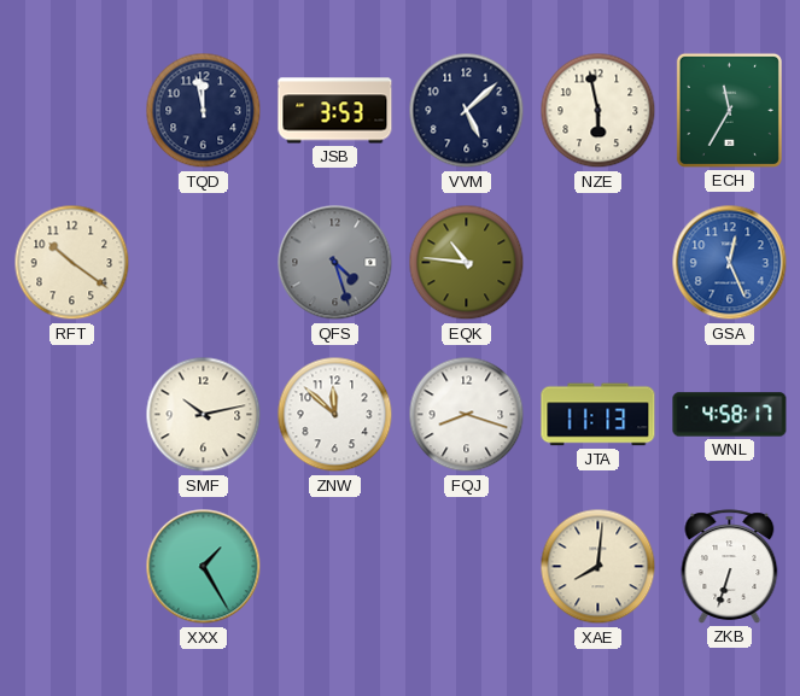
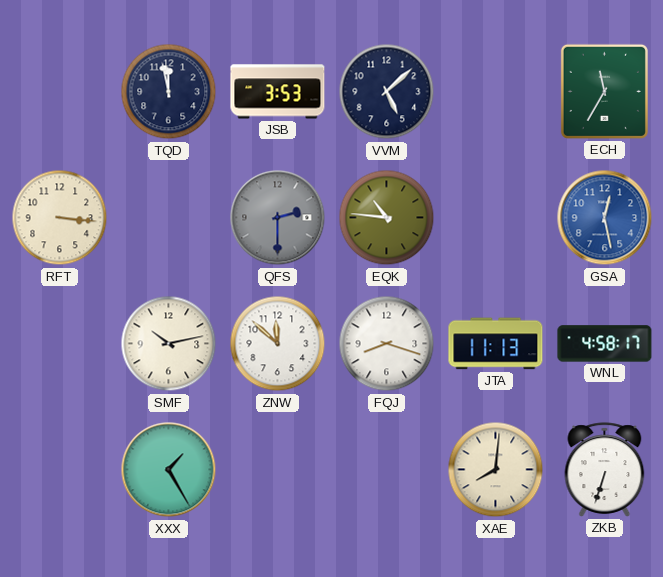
NZE: 5:58 -> none (598, 111)
RFT: 10:21 -> 3:16 (60, 218)
QFS: 4:27 -> 2:30 (278, 218)
GSA: 12:26 -> 12:28 (605, 218)
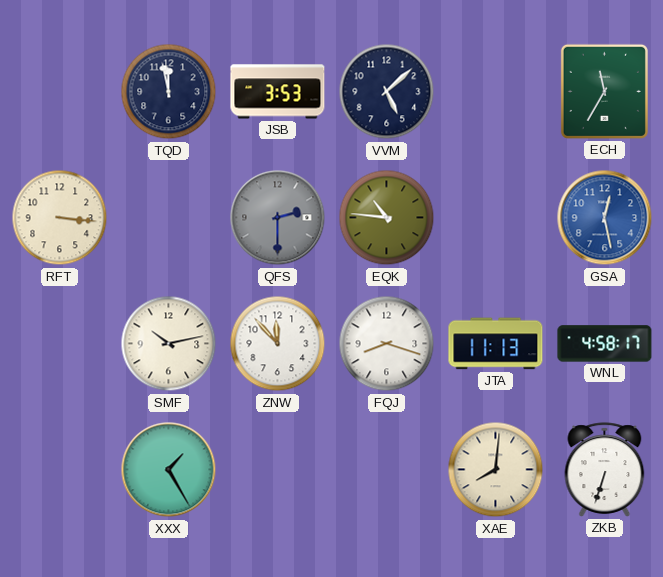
ZNW: 11:52 -> 11:53 (278, 344)
